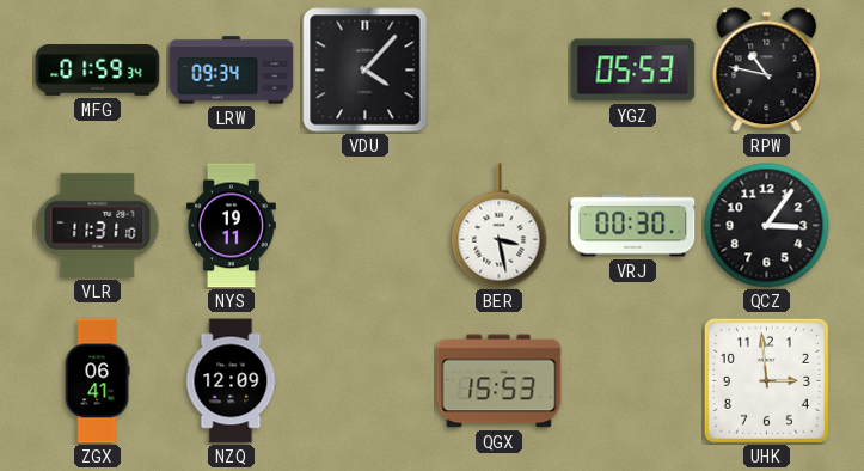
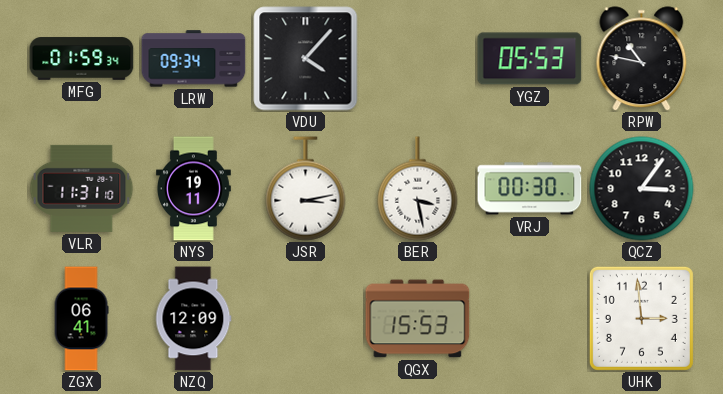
JSR: none -> 3:13 (306, 189)
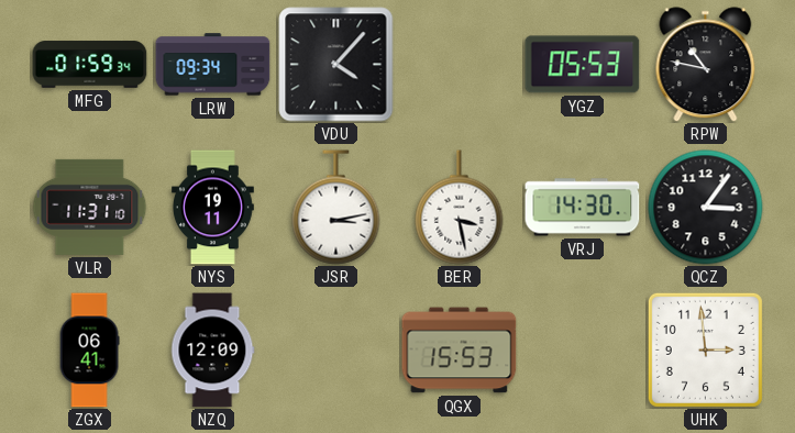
VRJ: 00:30 -> 14:30 (583, 208)
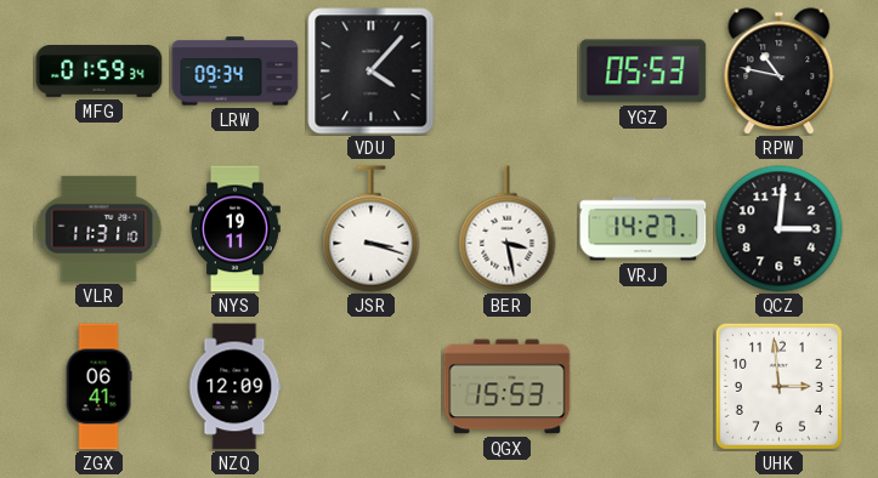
JSR: 3:13 -> 3:18 (372, 229)
VRJ: 14:30 -> 14:27 (644, 229)
QCZ: 3:06 -> 3:01 (780, 229)
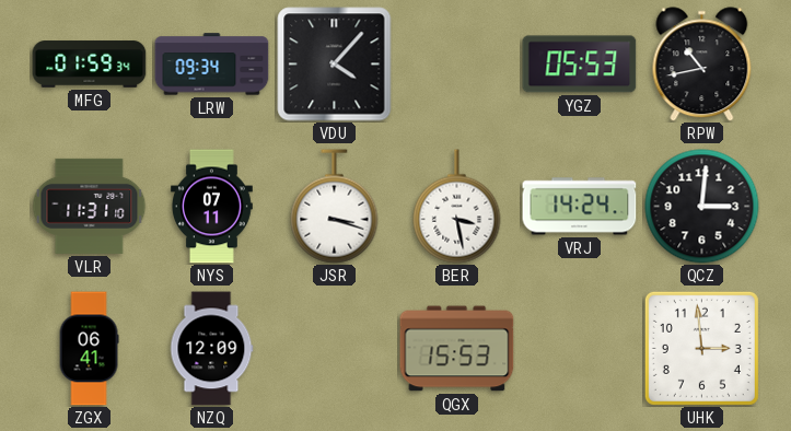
RPW: 10:47 -> 10:43 (702, 65)
NYS: 19:11 -> 07:11 (212, 207)
VRJ: 14:27 -> 14:24 (580, 207)
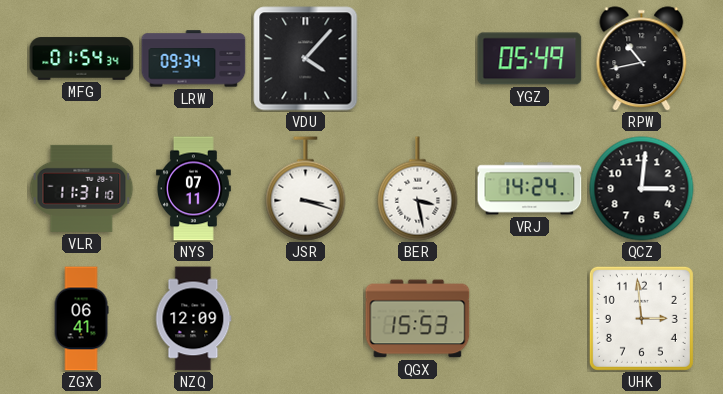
MFG: 01:59 -> 01:54 (82, 59)
YGZ: 05:53 -> 05:49 (530, 59)
